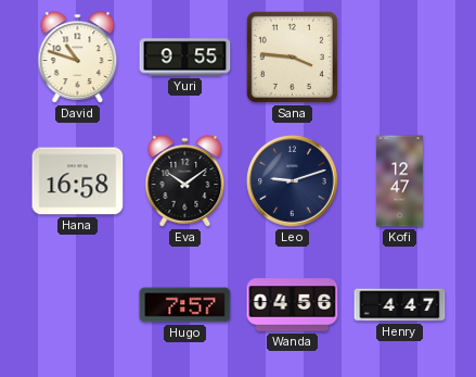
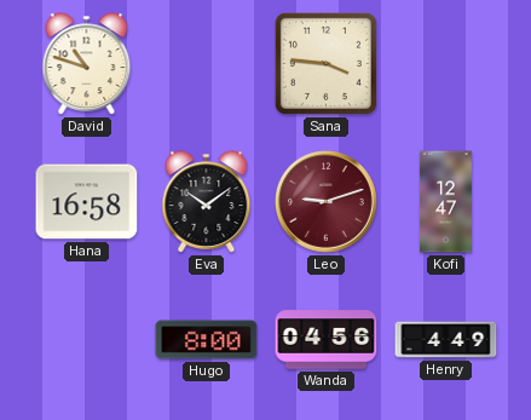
Yuri: 9:55 -> none (185, 58)
Leo dial: navy -> burgundy (327, 202)
Hugo: 7:57 -> 8:00 (207, 340)
Henry: 4:47 -> 4:49 (446, 340)
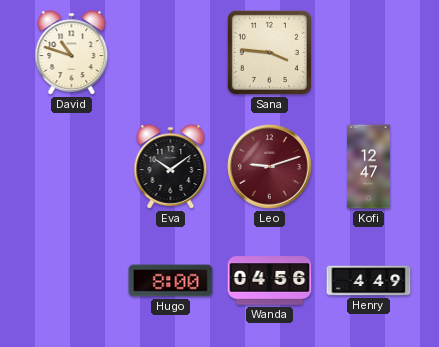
Hana: 16:58 -> none (87, 202)
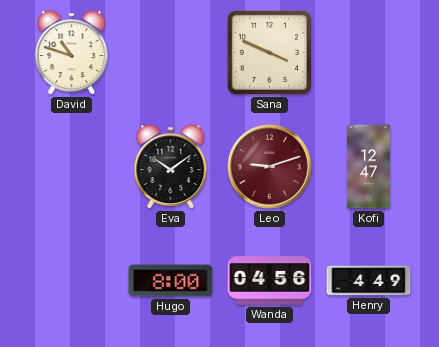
Sana: 3:46 -> 3:49 (269, 52)
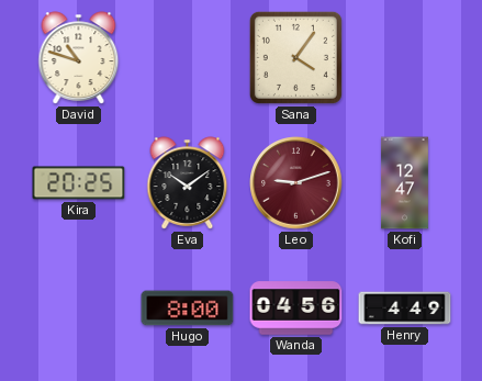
Sana: 3:49 -> 4:06 (295, 57)
Kira: none -> 20:25 (79, 183)
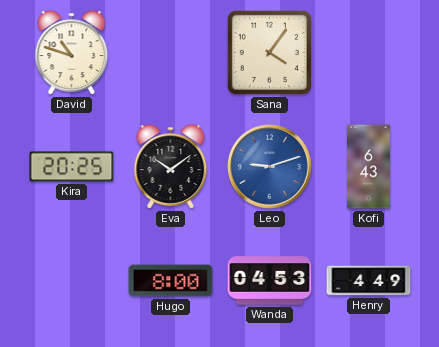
Leo dial: burgundy -> blue (270, 167)
Kofi: 12:47 -> 6:43 (368, 167)
Wanda: 04:56 -> 04:53 (270, 281)
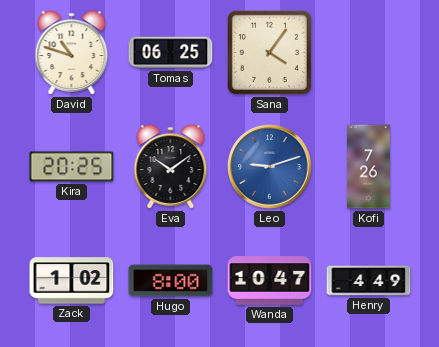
Tomas: none -> 06:25 (171, 53)
Kofi: 6:43 -> 7:26 (368, 167)
Zack: none -> 1:02 (72, 281)
Wanda: 04:53 -> 10:47 (270, 281)
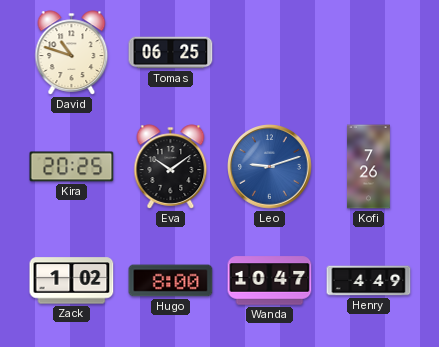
Sana: 4:06 -> none (269, 52)
